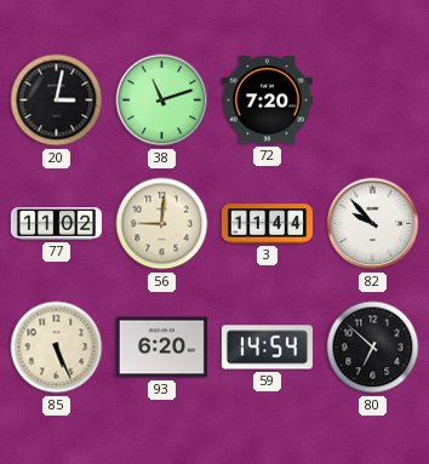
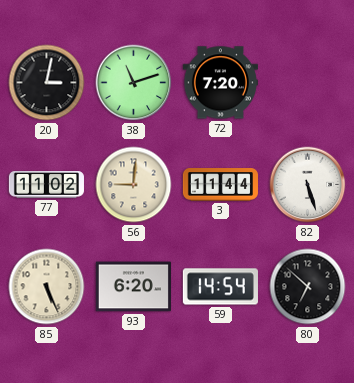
82: 9:53 -> 5:27 (308, 185)
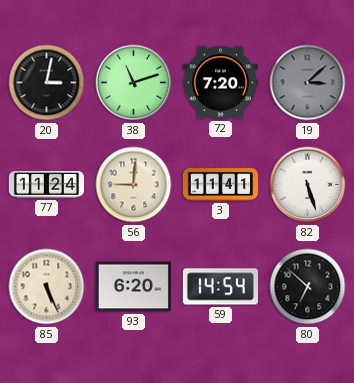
19: none -> 3:08 (308, 83)
77: 11:02 -> 11:24 (46, 185)
3: 11:44 -> 11:41 (220, 185)
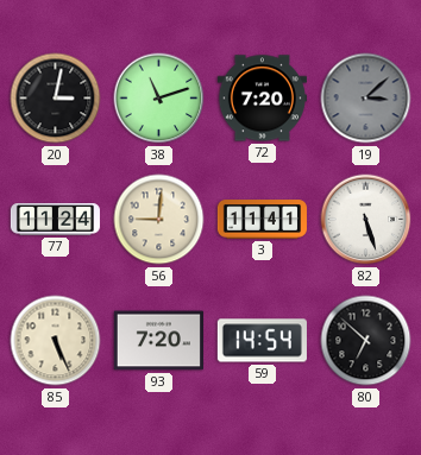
93: 6:20 -> 7:20 (158, 341)
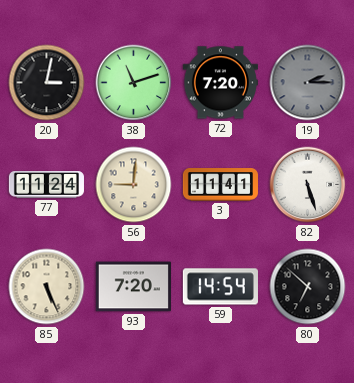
19: 3:08 -> 2:15 (308, 83)
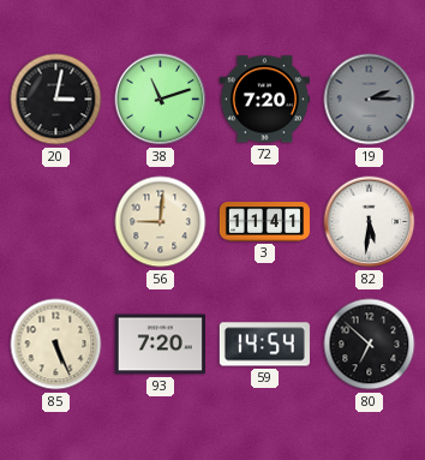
77: 11:24 -> none (46, 185)
82: 5:27 -> 5:31 (370, 222)
